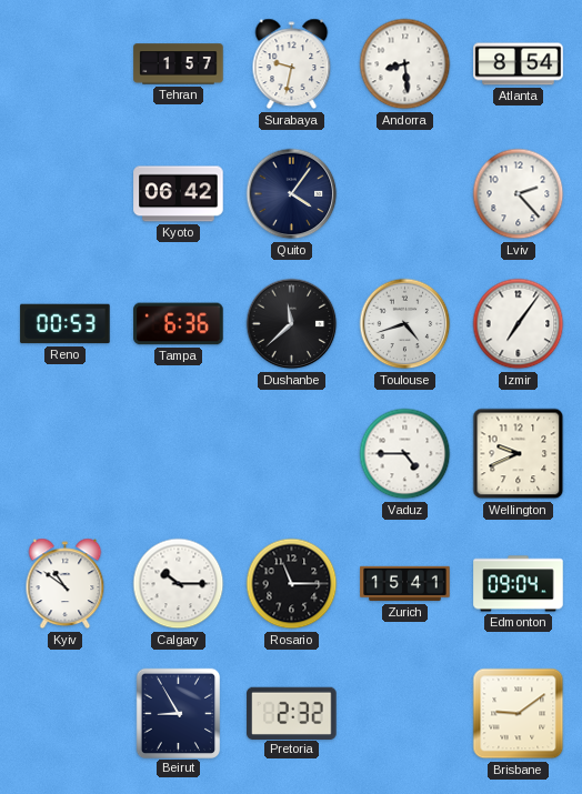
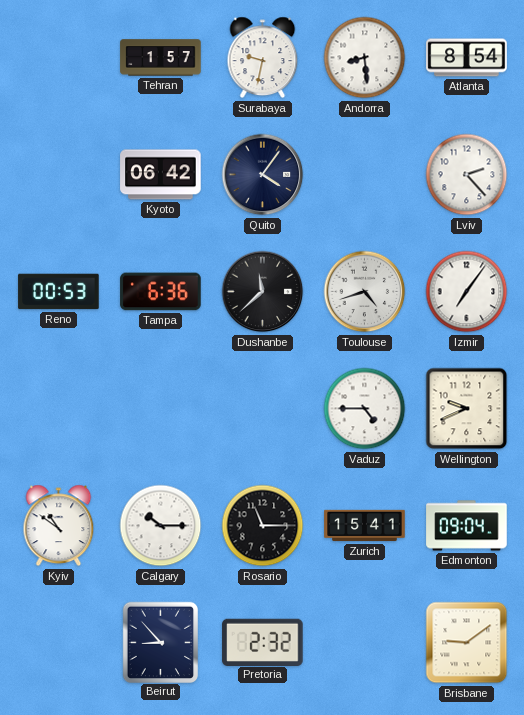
Beirut: 8:55 -> 8:53 (160, 642)
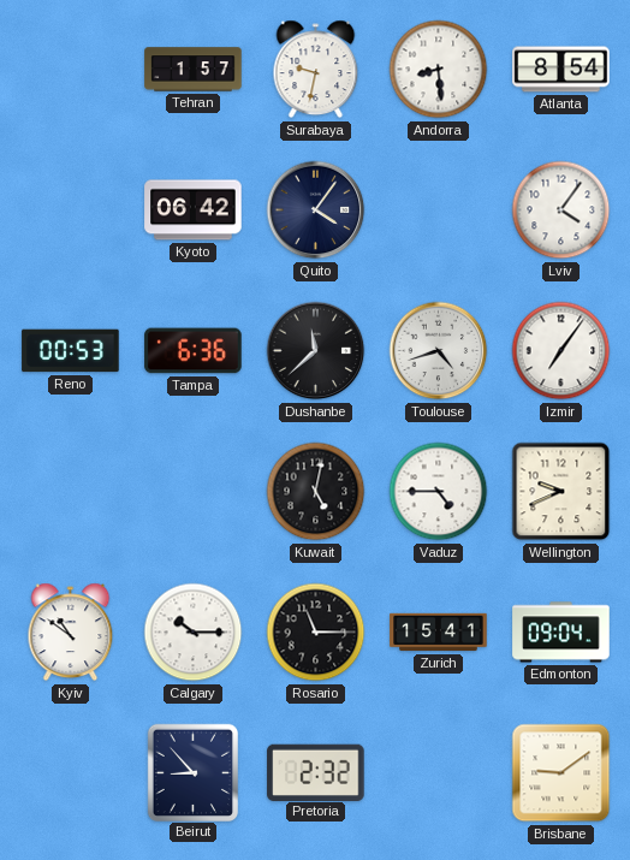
Lviv: 2:23 -> 4:06 (561, 210)
Kuwait: none -> 5:02 (316, 492)
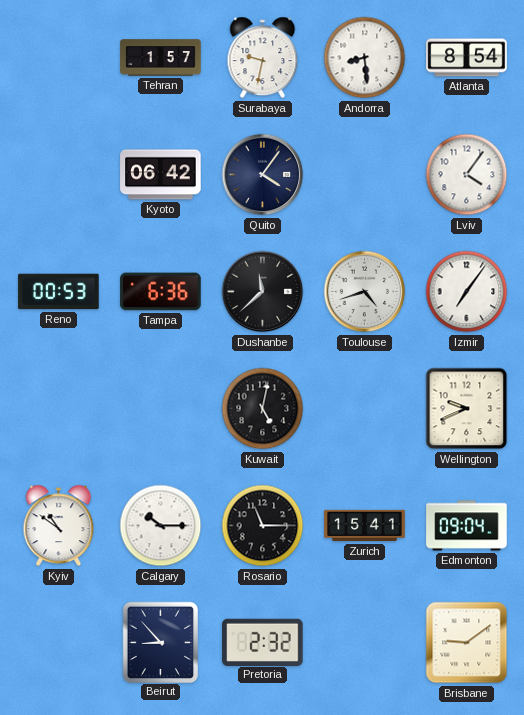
Vaduz: 4:45 -> none (439, 492)
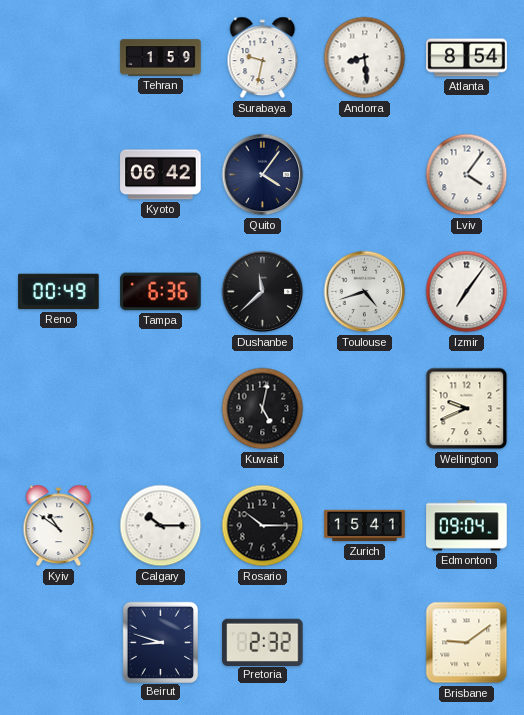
Tehran: 1:57 -> 1:59 (161, 58)
Reno: 00:53 -> 00:49 (59, 292)
Rosario: 11:15 -> 10:15 (263, 526)
Beirut: 8:53 -> 8:48 (160, 642)
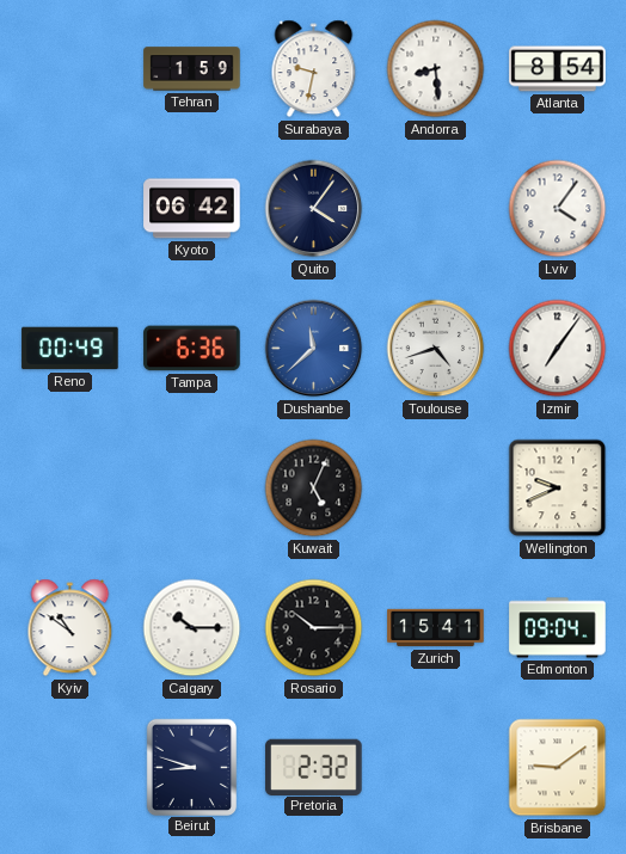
Dushanbe dial: black -> blue (314, 349)
Kuwait: 5:02 -> 5:04 (314, 489)
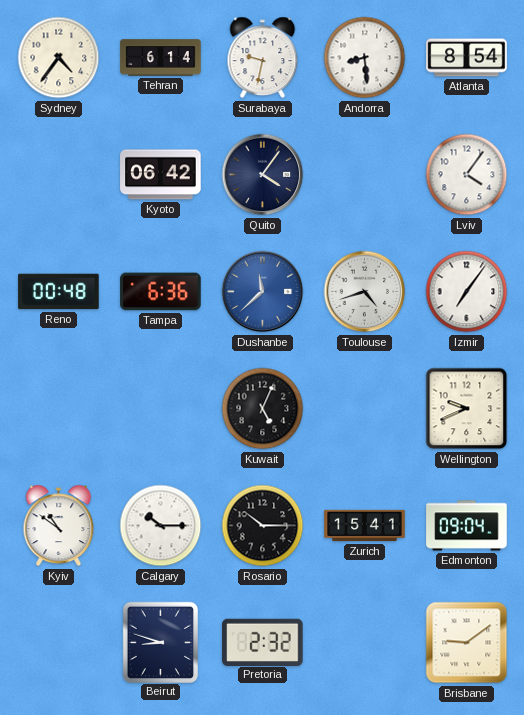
Sydney: none -> 4:36 (59, 58)
Tehran: 1:59 -> 6:14 (161, 58)
Reno: 00:49 -> 00:48 (59, 292)
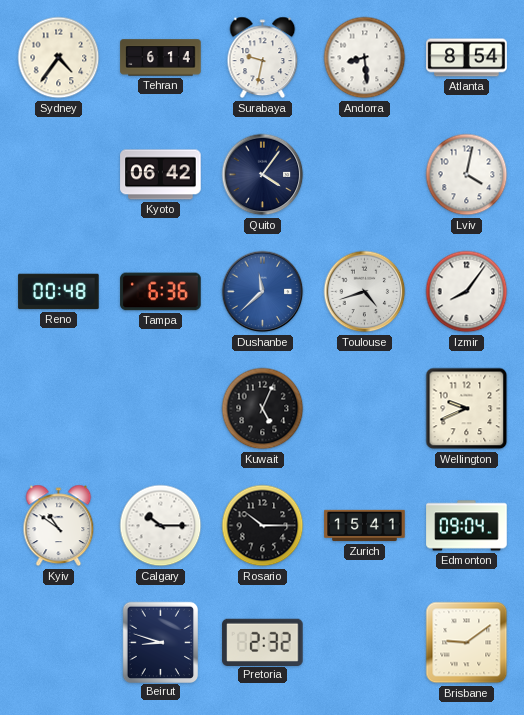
Lviv: 4:06 -> 4:02 (467, 175)
Izmir: 7:06 -> 8:06 (467, 292)
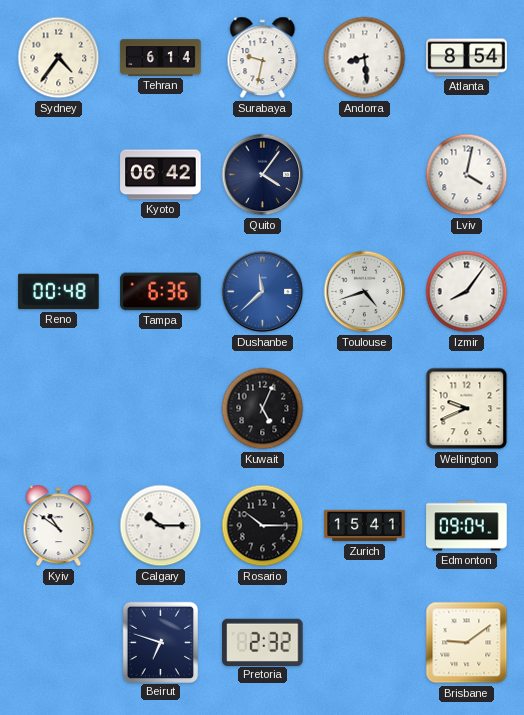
Beirut: 8:48 -> 6:48 (160, 642)
